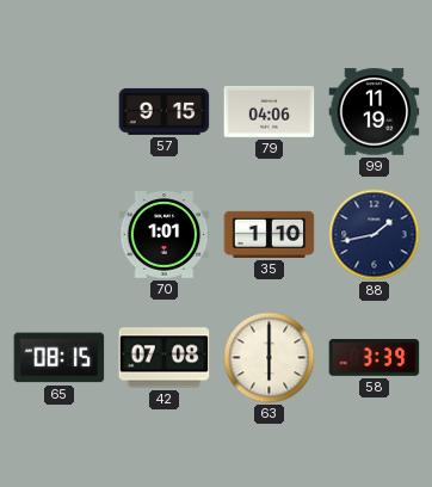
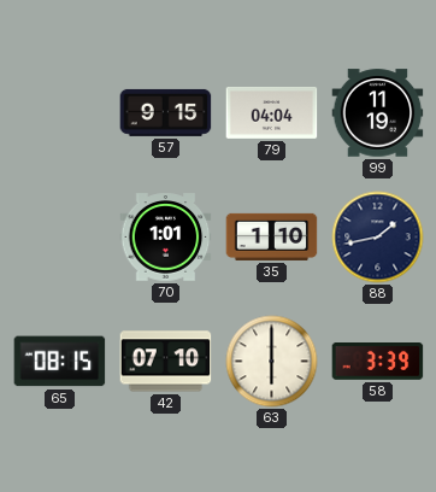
79: 04:06 -> 04:04 (272, 113)
42: 07:08 -> 07:10 (166, 362)
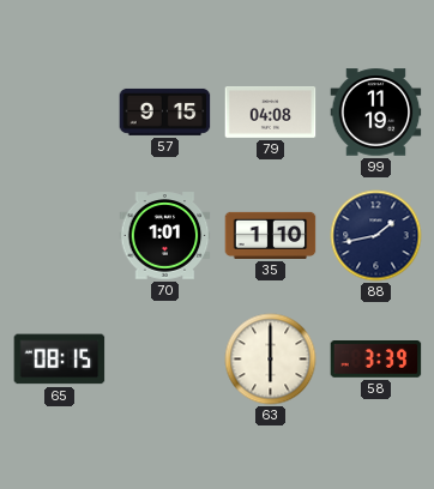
79: 04:04 -> 04:08 (271, 113)
42: 07:10 -> none (166, 362)
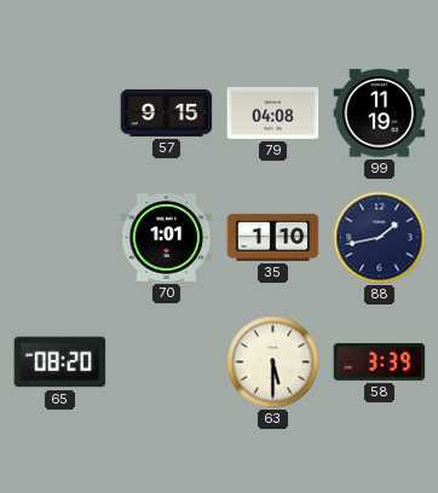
65: 08:15 -> 08:20 (60, 362)
63: 6:00 -> 5:30 (273, 362)
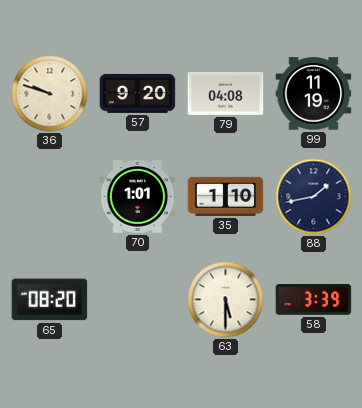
36: none -> 9:48 (50, 94)
57: 9:15 -> 9:20 (138, 93)
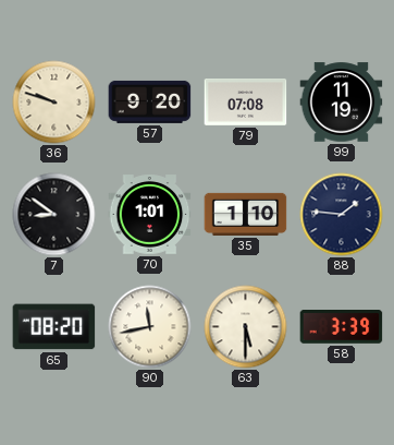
79: 04:08 -> 07:08 (246, 103)
7: none -> 8:51 (54, 215)
88: 1:43 -> 1:46 (342, 215)
90: none -> 11:43 (150, 327)
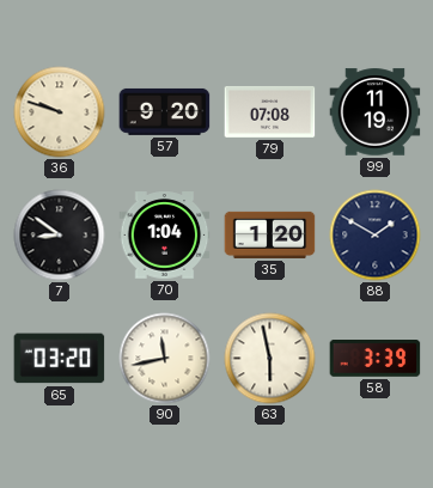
70: 1:01 -> 1:04 (165, 236)
35: 1:10 -> 1:20 (270, 234)
88: 1:46 -> 1:50 (376, 236)
65: 08:20 -> 03:20 (60, 359)
63: 5:30 -> 5:58 (270, 359)
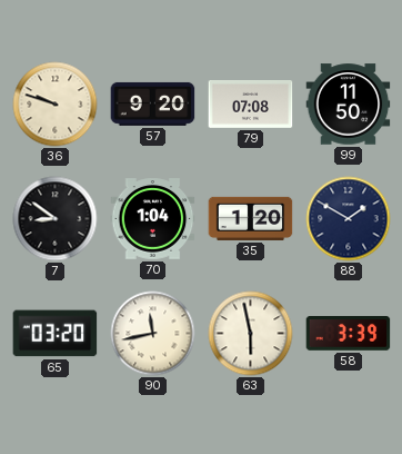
99: 11:19 -> 11:50 (349, 105)
